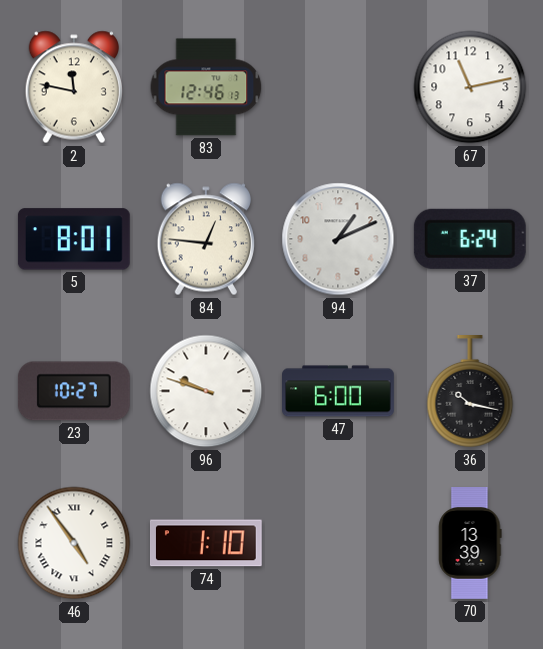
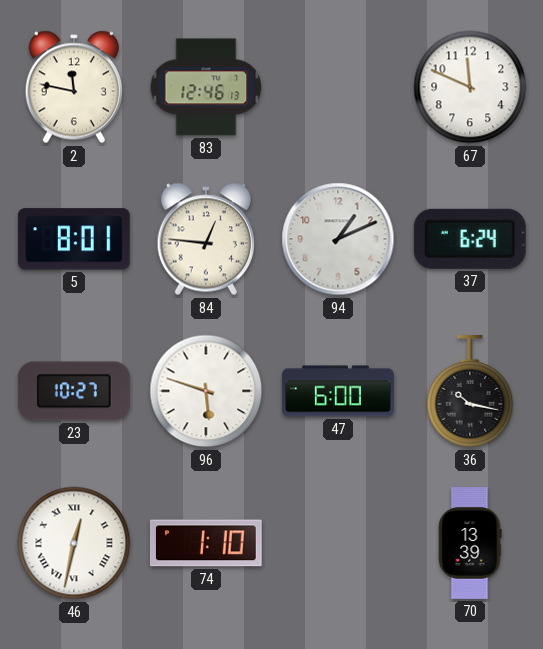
67: 11:13 -> 11:49 (470, 87)
96: 9:48 -> 5:48 (206, 391)
46: 4:54 -> 12:32 (74, 543)
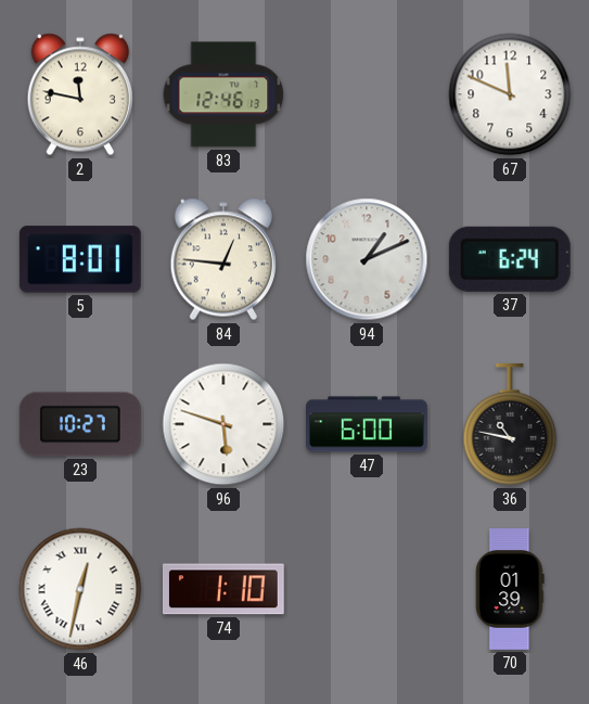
36: 10:17 -> 10:47 (510, 425)
70: 13:39 -> 01:39 (510, 590)
